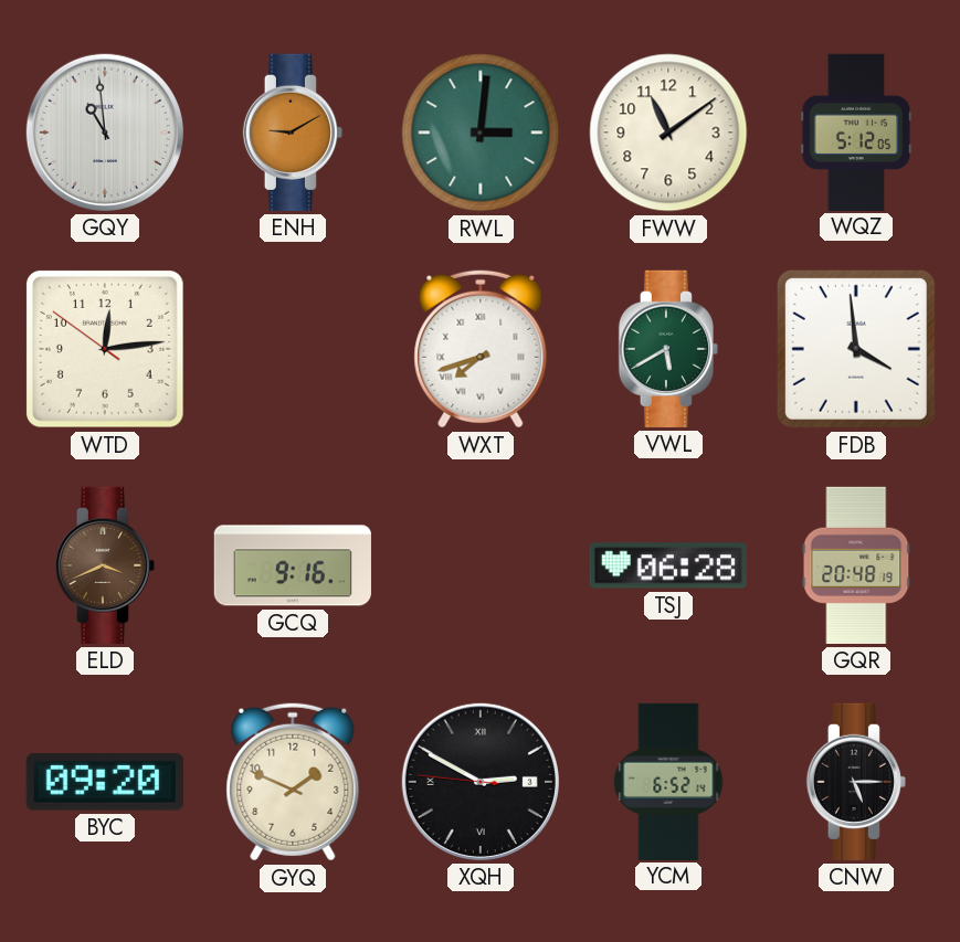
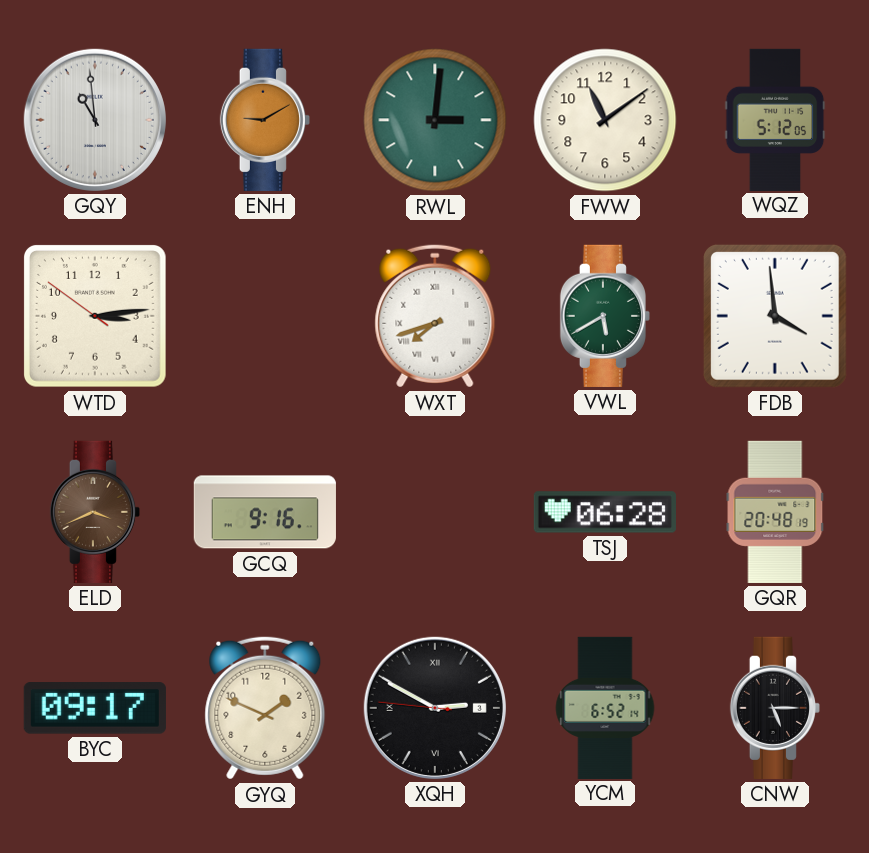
WTD: 12:13 -> 3:13 (95, 316)
BYC: 09:20 -> 09:17 (95, 708)
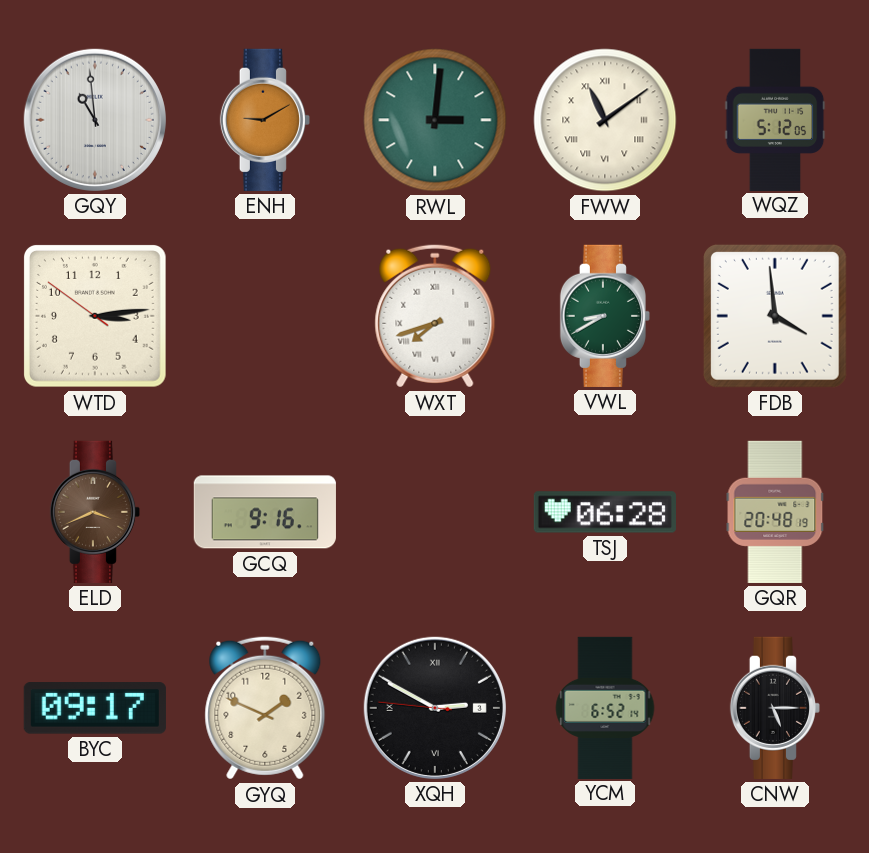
FWW numerals: Arabic -> Roman (605, 120)
VWL: 5:40 -> 8:40 (605, 316)
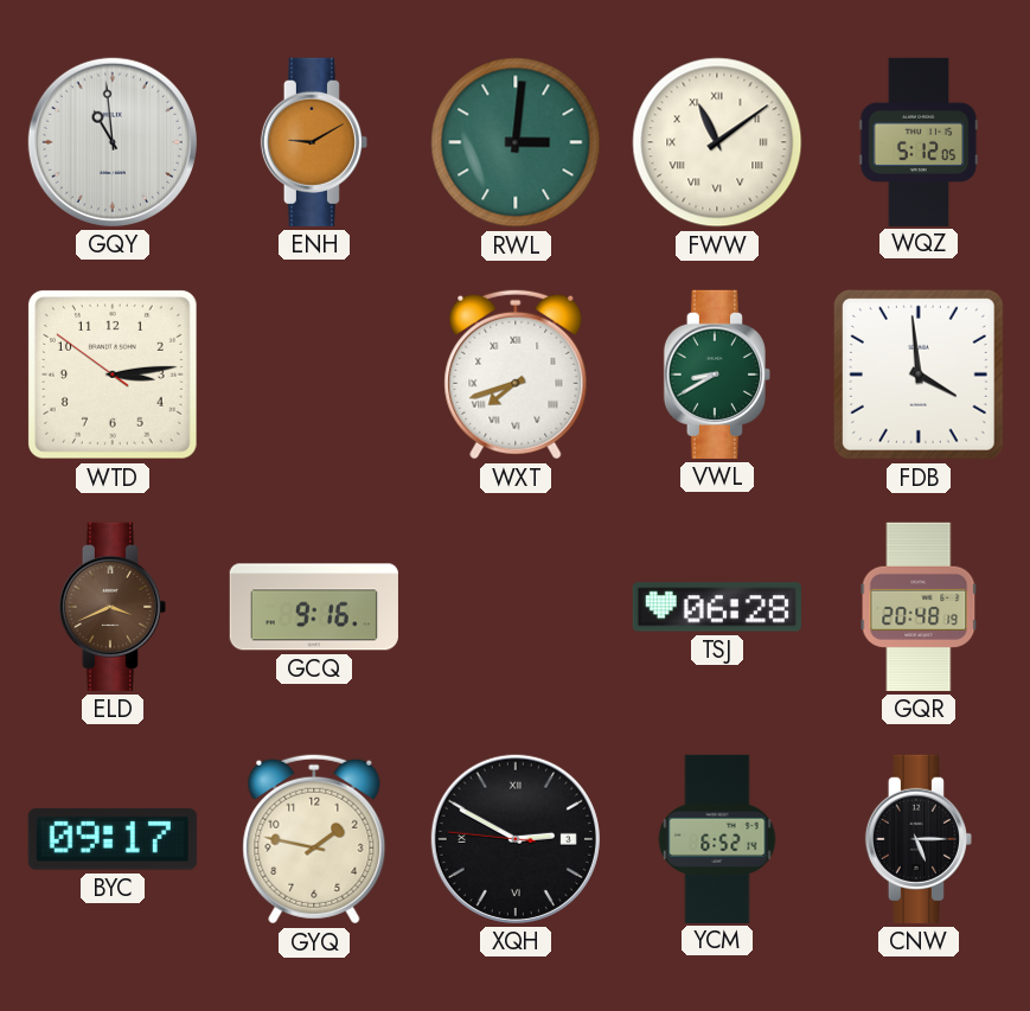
GYQ: 1:49 -> 1:47 (314, 839)
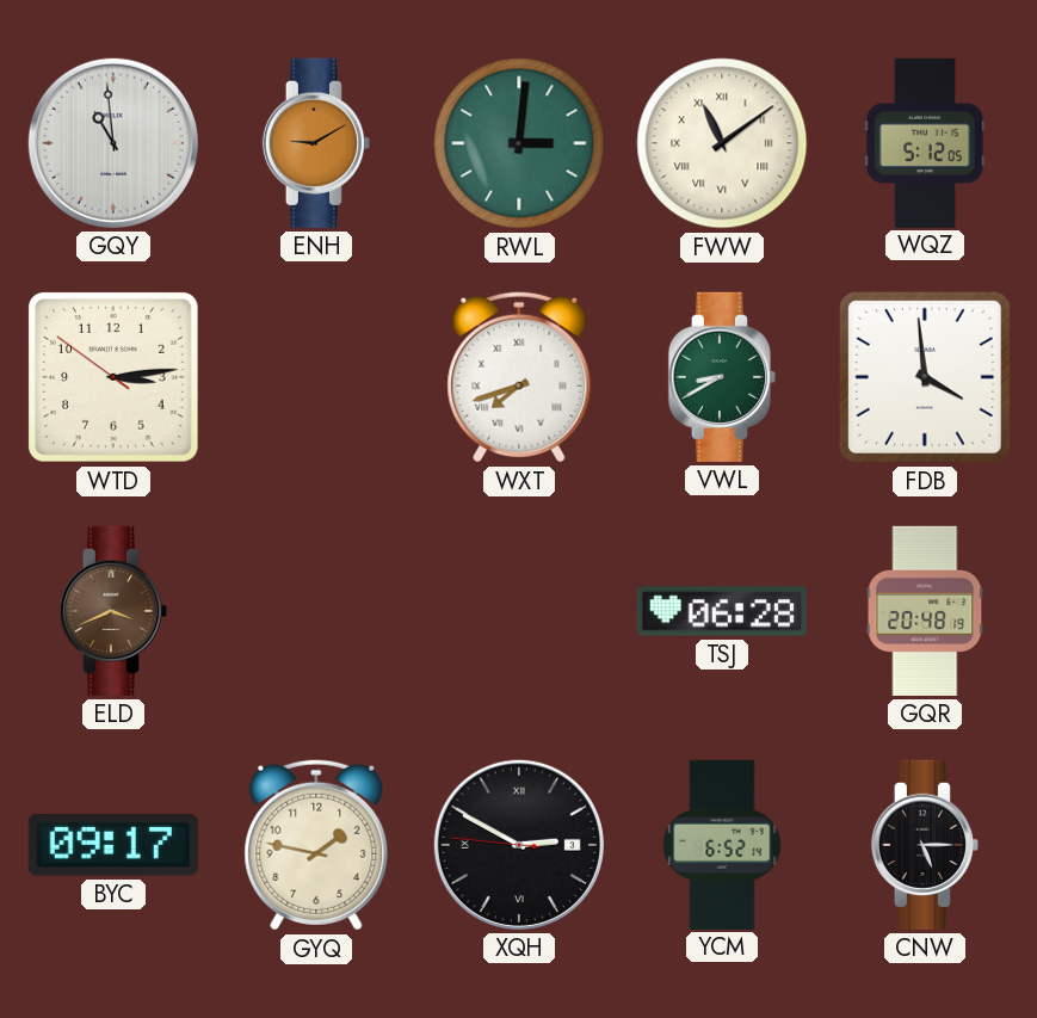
GCQ: 9:16 -> none (314, 607)
